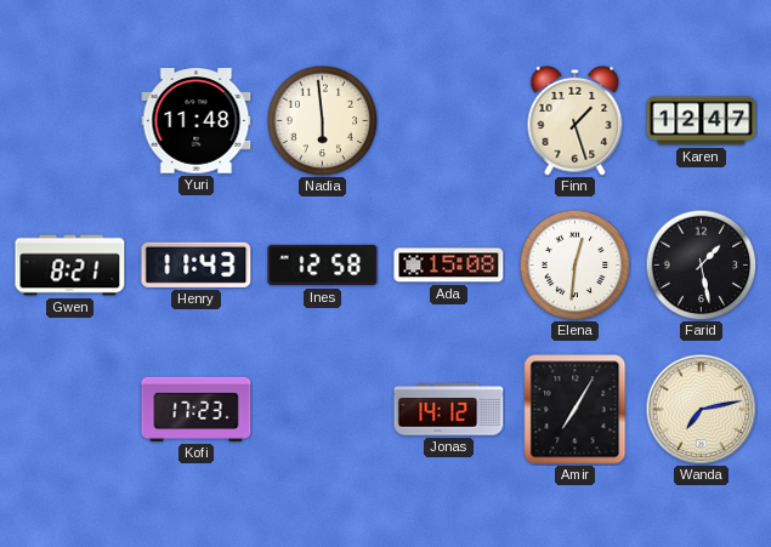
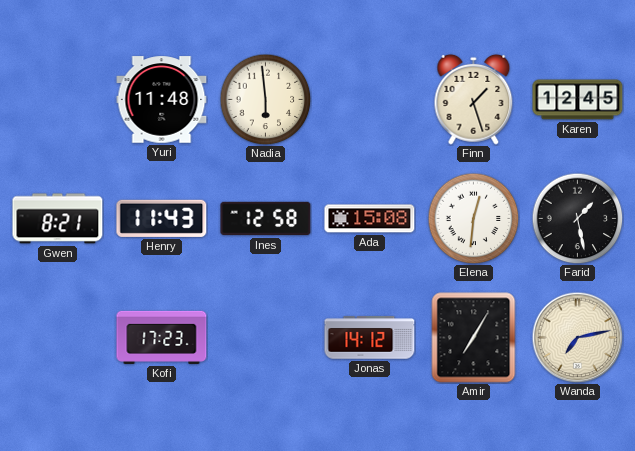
Karen: 12:47 -> 12:45 (578, 100)
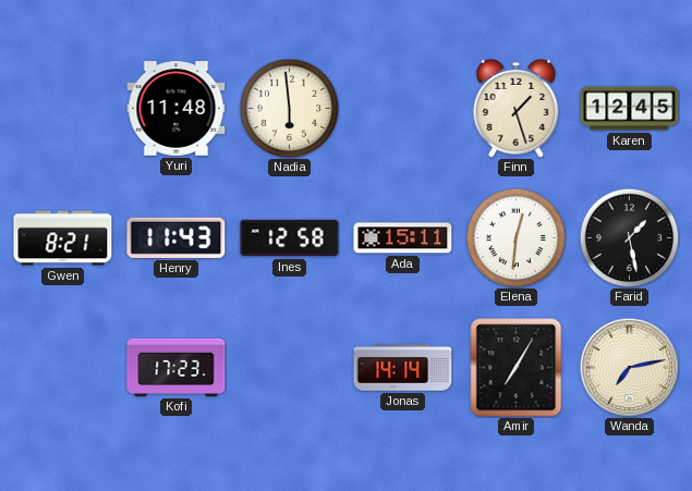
Ada: 15:08 -> 15:11 (403, 238)
Jonas: 14:12 -> 14:14 (403, 368)
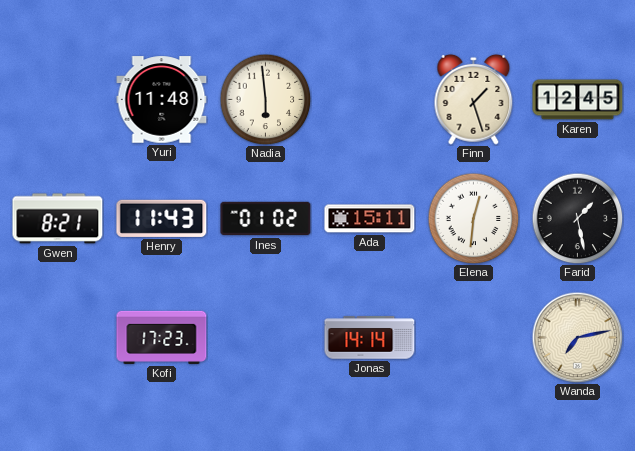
Ines: 12:58 -> 01:02 (266, 219)
Amir: 7:05 -> none (517, 368)
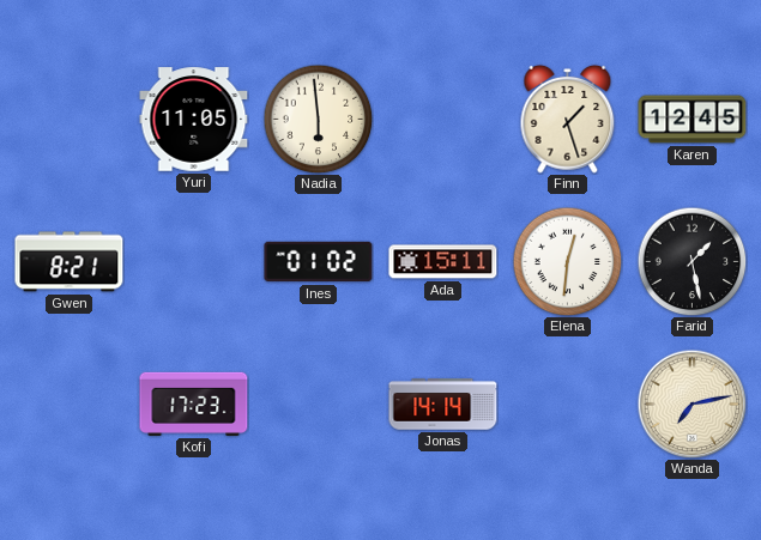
Yuri: 11:48 -> 11:05 (194, 120)
Henry: 11:43 -> none (162, 218)
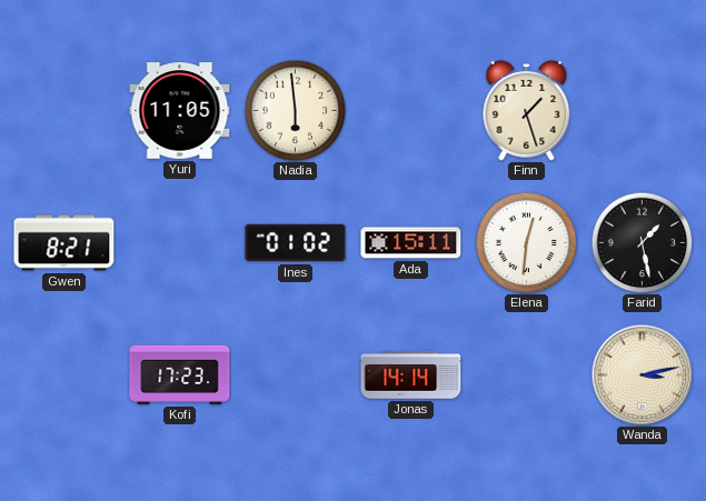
Karen: 12:45 -> none (693, 120)
Wanda: 7:13 -> 3:13 (642, 374)
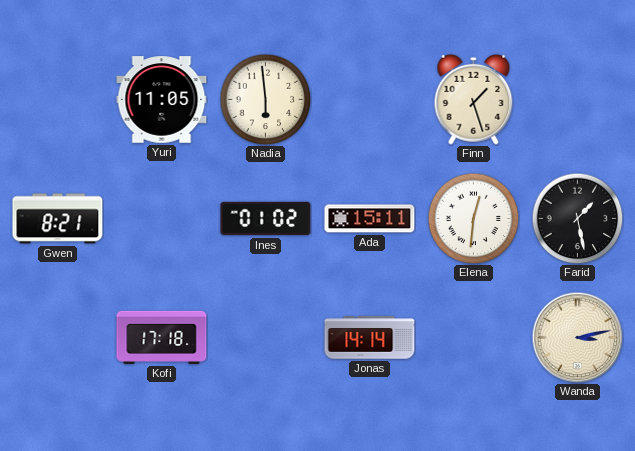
Kofi: 17:23 -> 17:18 (162, 337)
